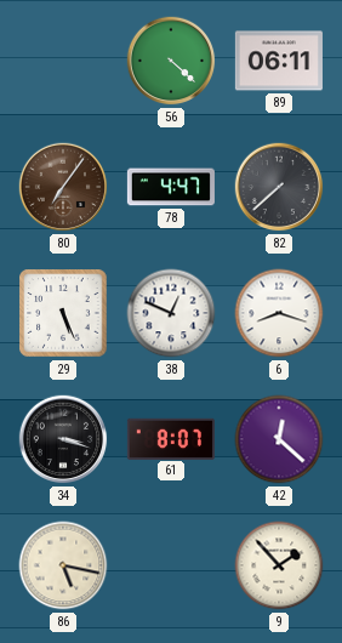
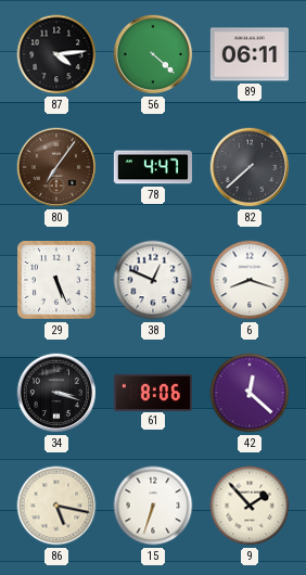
87: none -> 4:14 (56, 54)
61: 8:07 -> 8:06 (153, 392)
15: none -> 6:33 (153, 506)
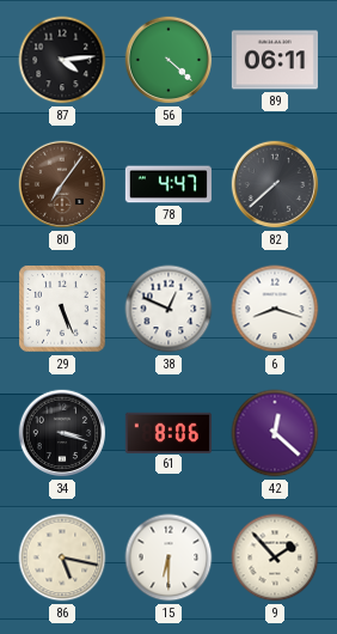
15: 6:33 -> 6:30 (168, 557)
